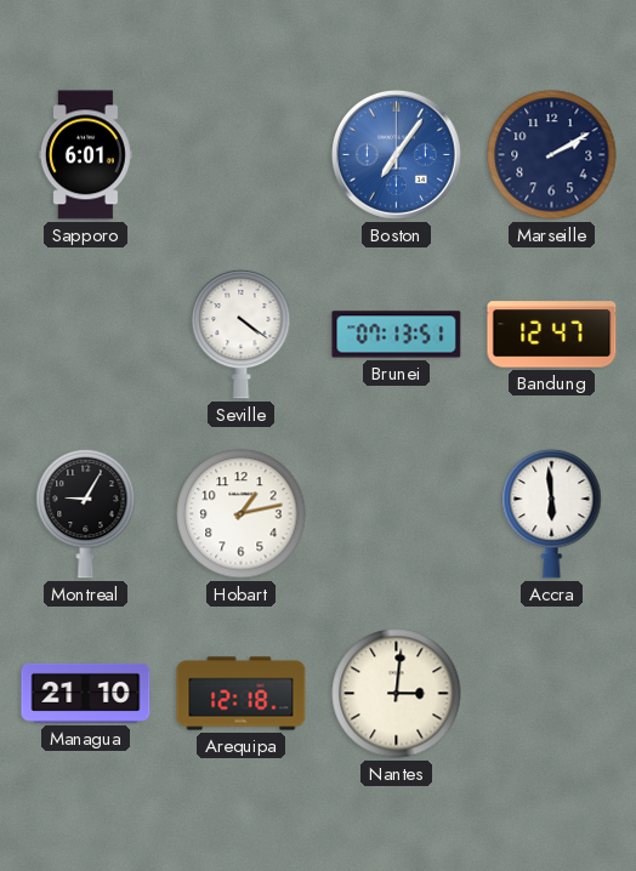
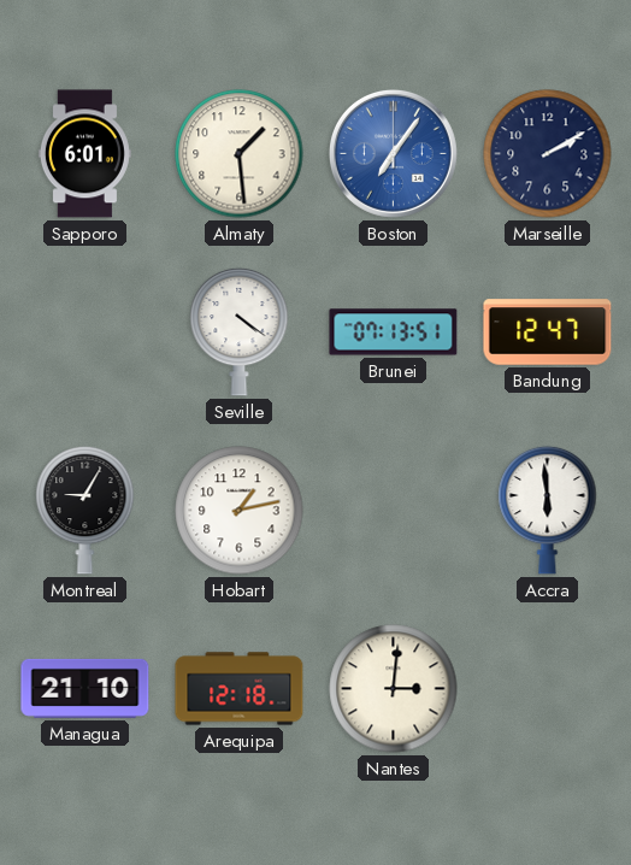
Almaty: none -> 1:29 (240, 154)
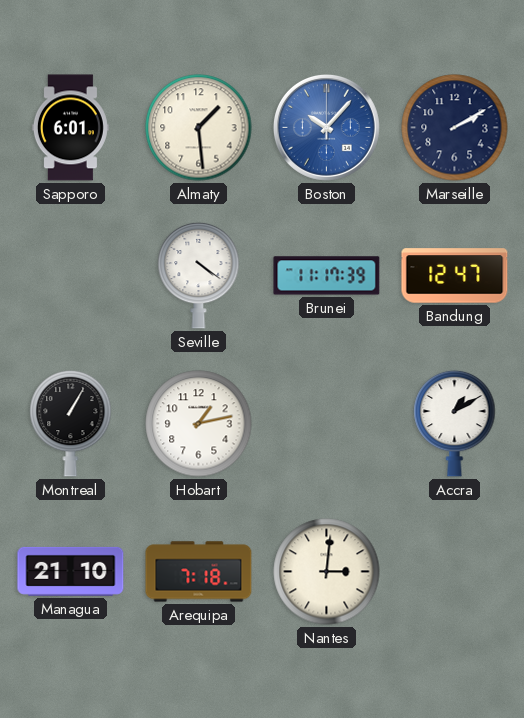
Boston: 7:06 -> 10:07 (326, 127)
Brunei: 07:13 -> 11:17 (327, 276)
Montreal: 9:05 -> 1:05 (71, 423)
Accra: 5:59 -> 1:10 (455, 423)
Arequipa: 12:18 -> 7:18 (199, 572)
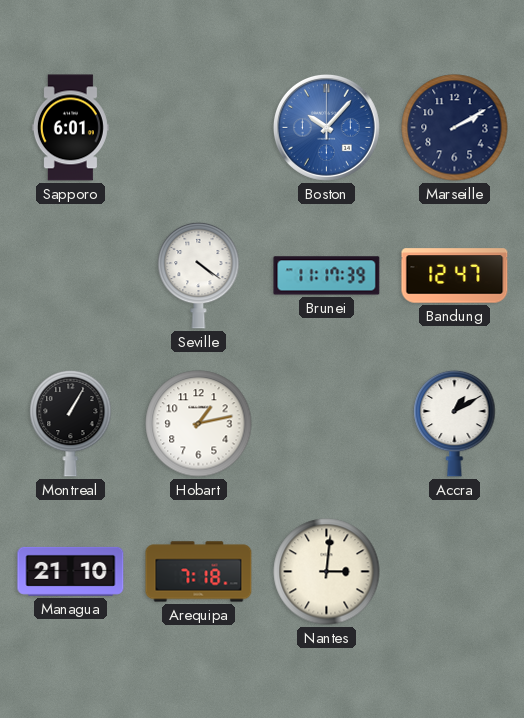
Almaty: 1:29 -> none (199, 128)
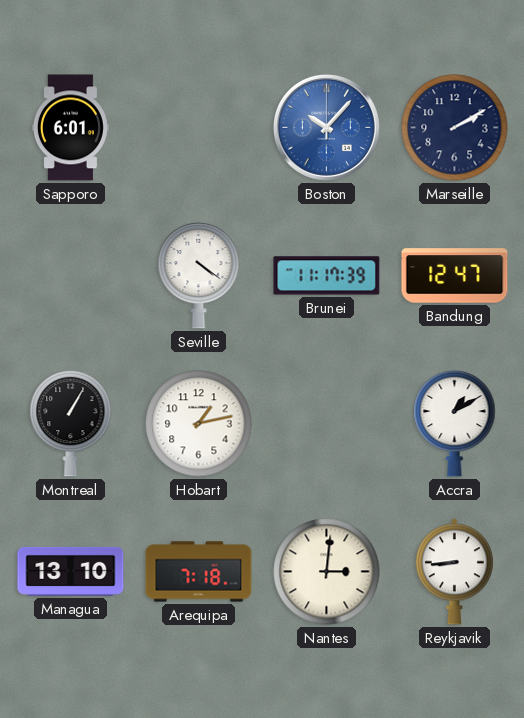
Managua: 21:10 -> 13:10 (71, 571)
Reykjavik: none -> 8:44 (454, 572)
